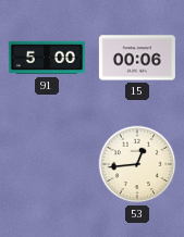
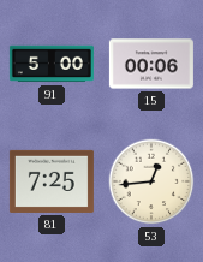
81: none -> 7:25 (52, 181)
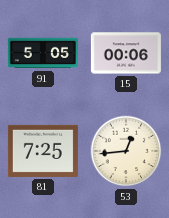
91: 5:00 -> 5:05 (43, 53)
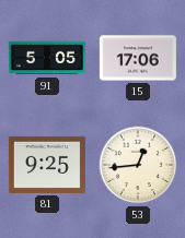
15: 00:06 -> 17:06 (138, 58)
81: 7:25 -> 9:25 (47, 165)
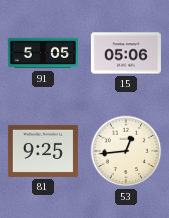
15: 17:06 -> 05:06 (126, 53)
